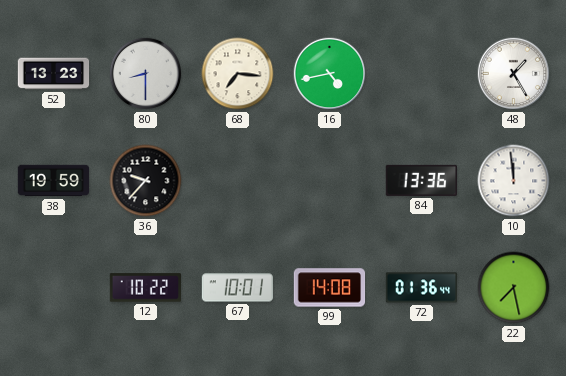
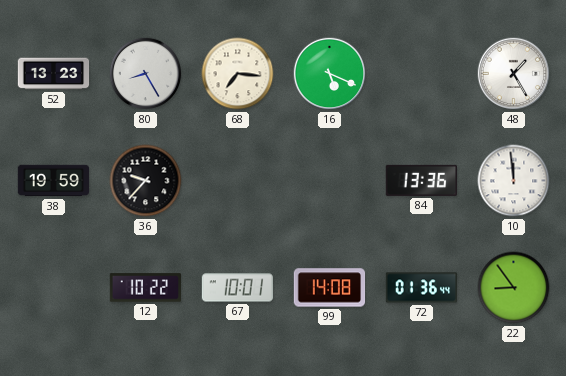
80: 8:30 -> 8:25 (146, 74)
16: 4:43 -> 5:19 (330, 74)
22: 7:28 -> 8:54 (514, 288)
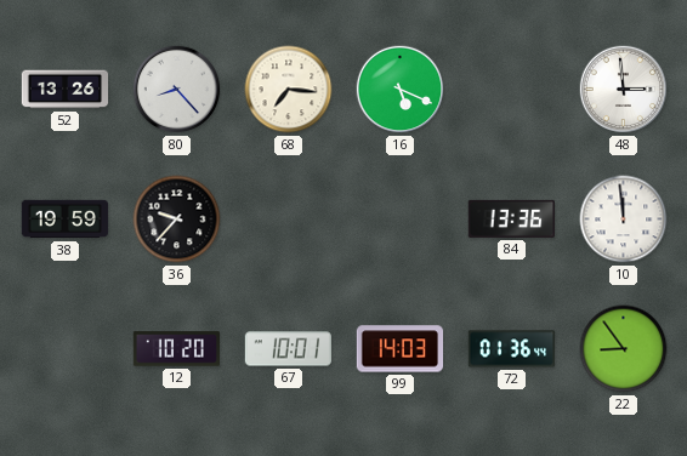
52: 13:23 -> 13:26 (66, 90)
80: 8:25 -> 8:23 (177, 90)
48: 1:25 -> 2:59 (624, 90)
12: 10:22 -> 10:20 (176, 349)
99: 14:08 -> 14:03 (401, 349)
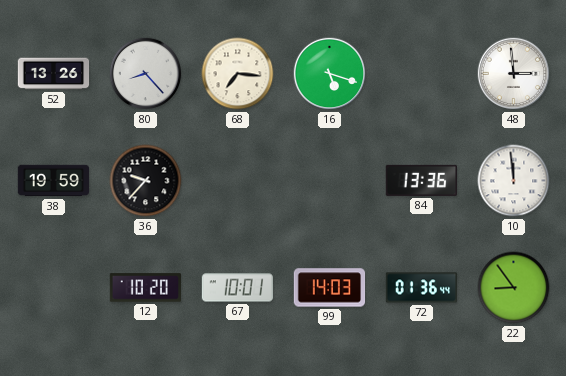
16: 5:19 -> 5:18 (330, 74)
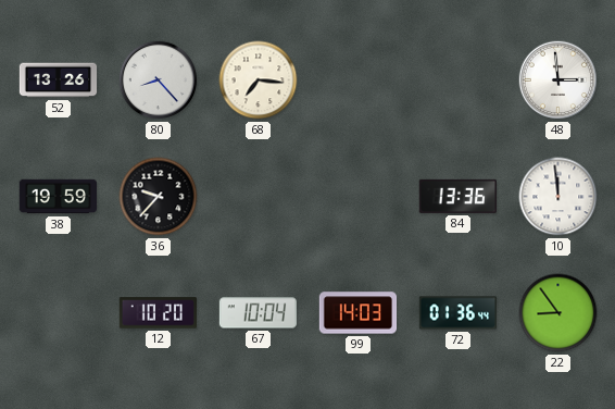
16: 5:18 -> none (330, 74)
67: 10:01 -> 10:04 (259, 313)
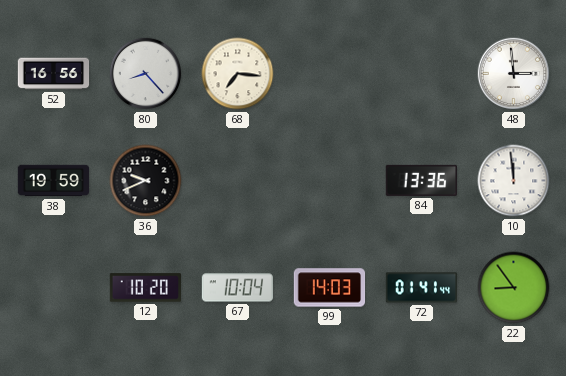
52: 13:26 -> 16:56 (54, 74)
36: 9:37 -> 9:41 (146, 181)
72: 01:36 -> 01:41 (421, 288)
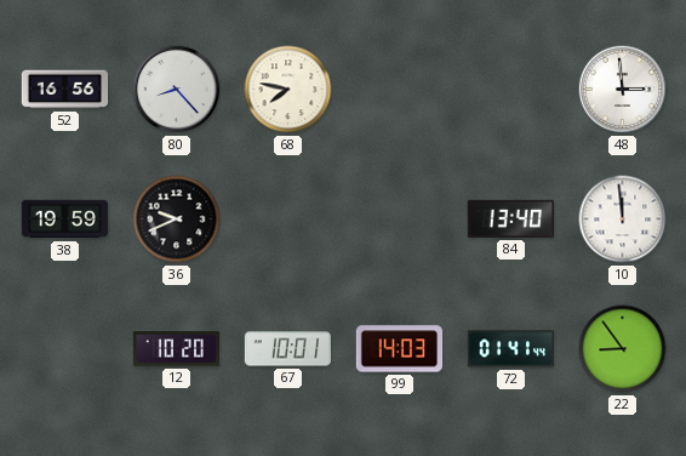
68: 7:16 -> 7:47 (288, 90)
84: 13:36 -> 13:40 (510, 218)
67: 10:04 -> 10:01 (288, 349)
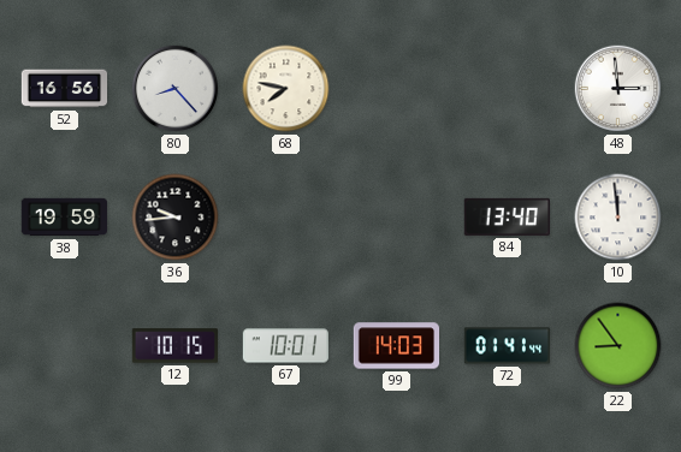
36: 9:41 -> 9:44 (176, 218)
12: 10:20 -> 10:15 (174, 346)
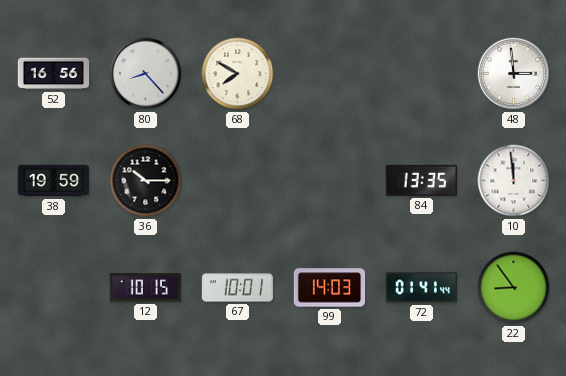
68: 7:47 -> 7:50 (238, 74)
36: 9:44 -> 10:15 (146, 181)
84: 13:40 -> 13:35 (421, 180)
